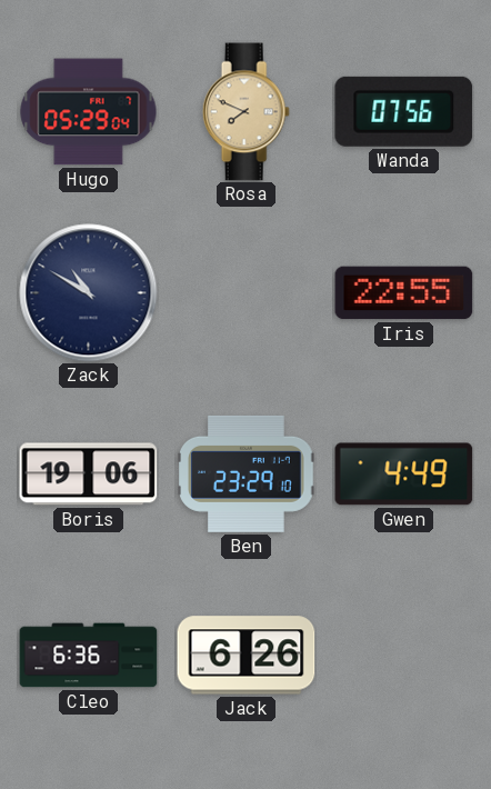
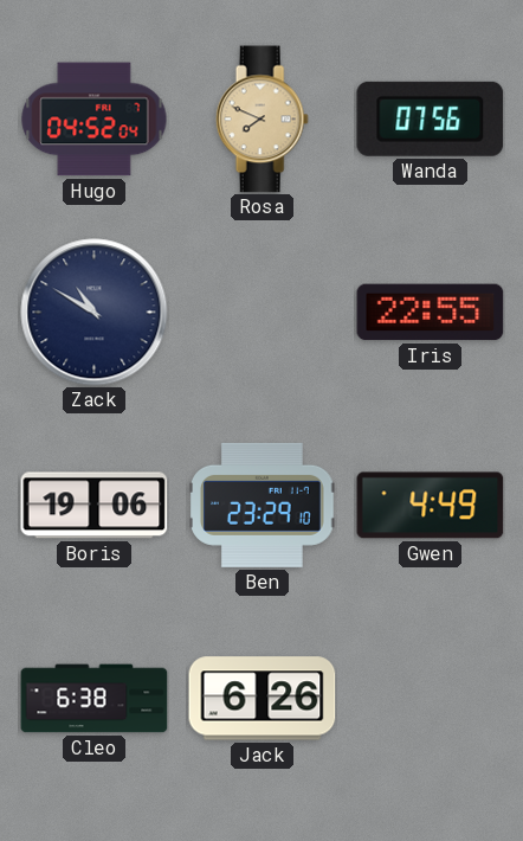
Hugo: 05:29 -> 04:52 (95, 120)
Cleo: 6:36 -> 6:38 (95, 699)
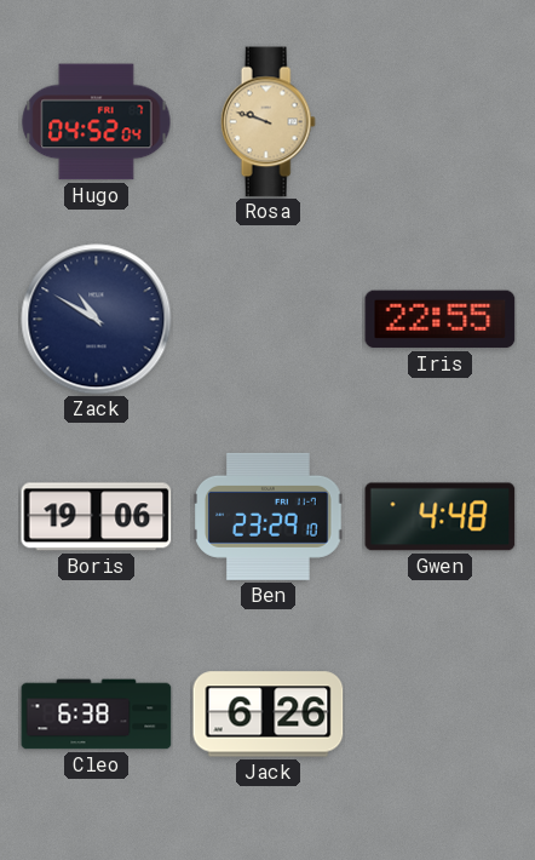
Rosa: 7:49 -> 9:48 (267, 122)
Wanda: 07:56 -> none (431, 118)
Gwen: 4:49 -> 4:48 (441, 517)
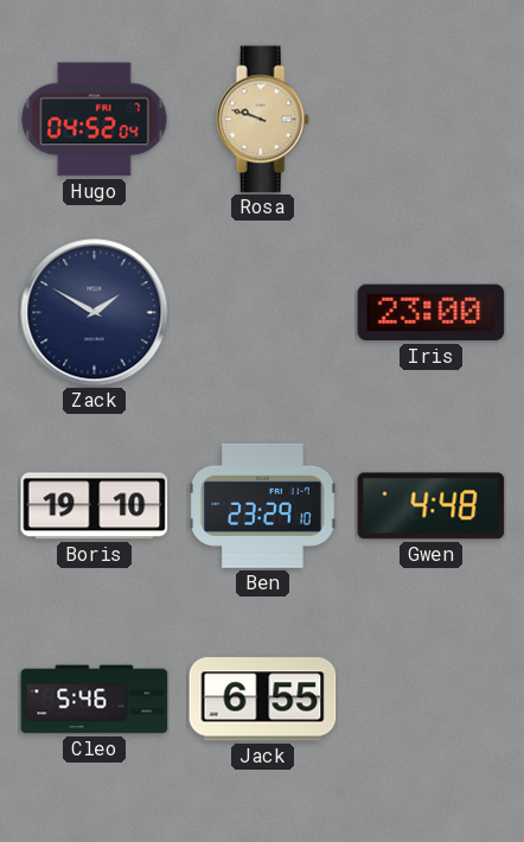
Zack: 10:50 -> 1:50 (95, 313)
Iris: 22:55 -> 23:00 (432, 313)
Boris: 19:06 -> 19:10 (95, 506)
Cleo: 6:38 -> 5:46 (95, 700)
Jack: 6:26 -> 6:55 (263, 700)
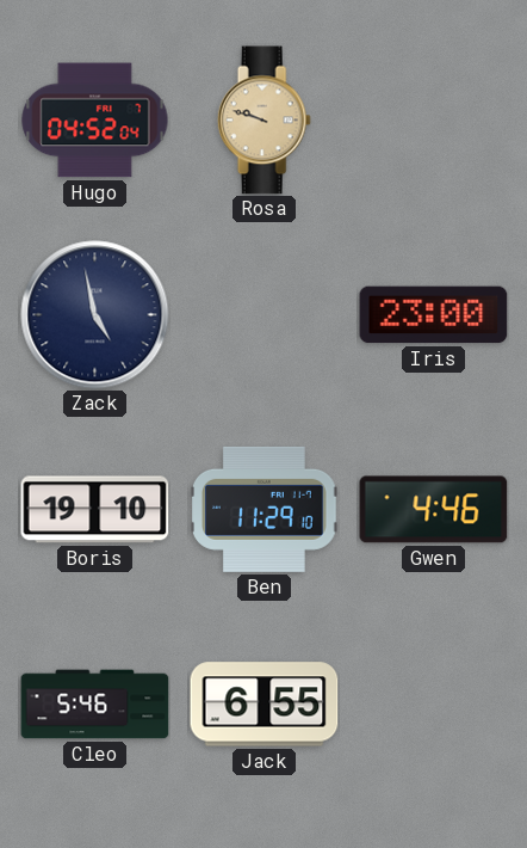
Zack: 1:50 -> 4:58 (95, 315)
Ben: 23:29 -> 11:29 (265, 509)
Gwen: 4:48 -> 4:46 (434, 510)
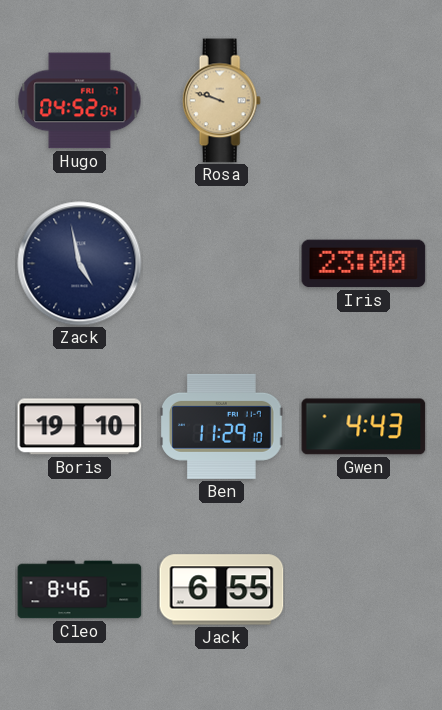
Gwen: 4:46 -> 4:43 (364, 427)
Cleo: 5:46 -> 8:46 (80, 590)
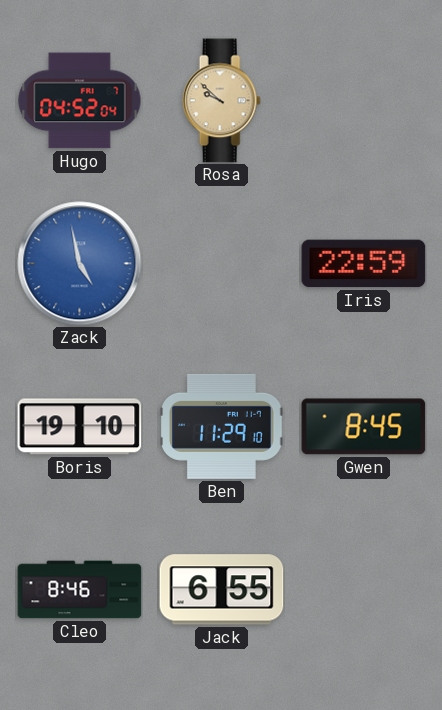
Rosa: 9:48 -> 9:52 (221, 101)
Zack dial: navy -> blue (80, 264)
Iris: 23:00 -> 22:59 (364, 264)
Gwen: 4:43 -> 8:45 (364, 427)
